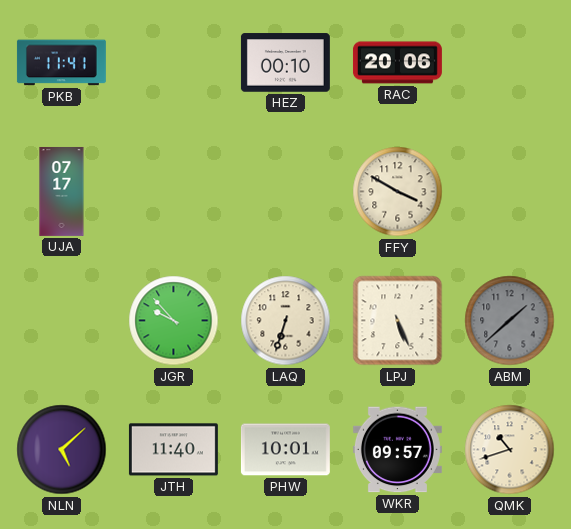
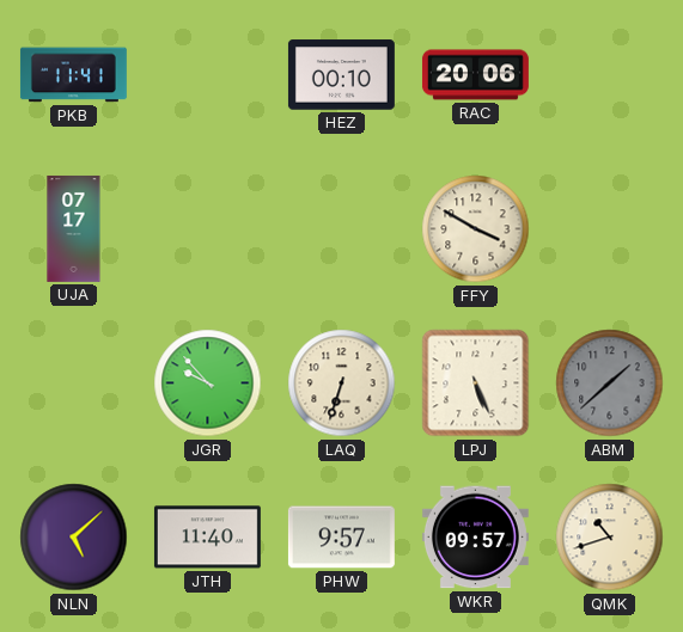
PHW: 10:01 -> 9:57 (341, 538)
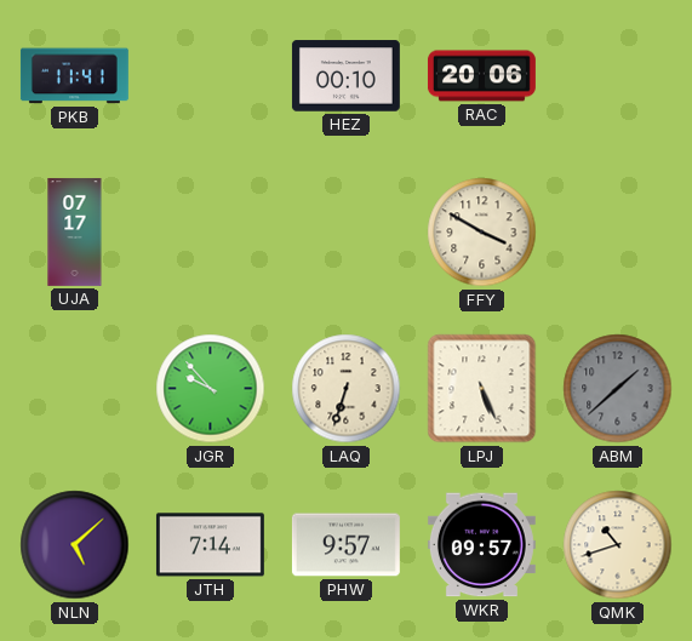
JTH: 11:40 -> 7:14 (210, 545)
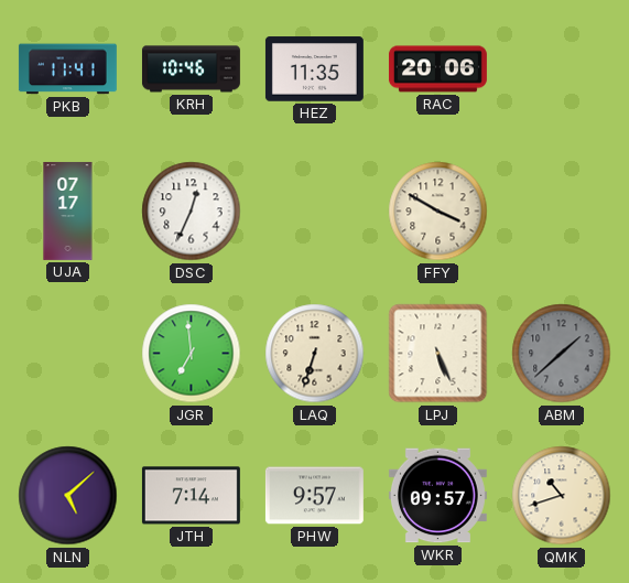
KRH: none -> 10:46 (191, 69)
HEZ: 00:10 -> 11:35 (314, 69)
DSC: none -> 12:34 (192, 212)
JGR: 9:53 -> 6:59 (192, 354)
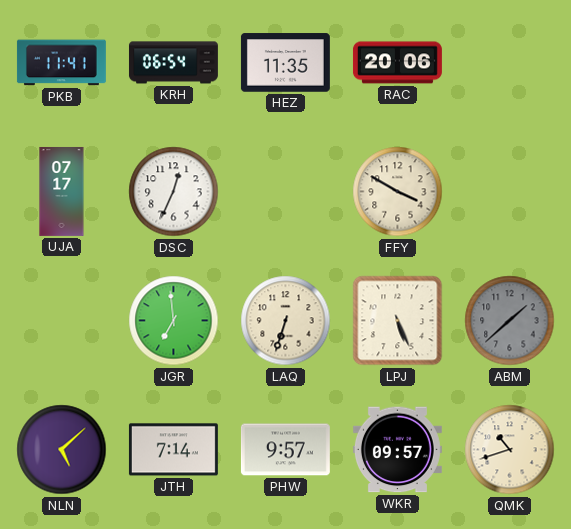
KRH: 10:46 -> 06:54 (173, 63)
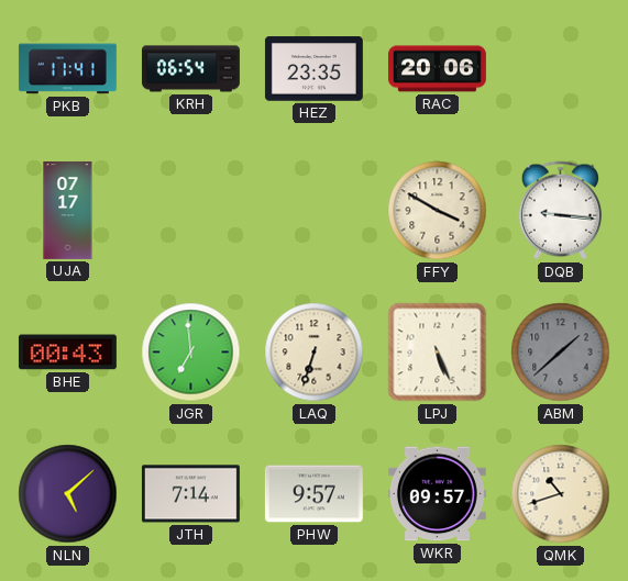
HEZ: 11:35 -> 23:35 (313, 69)
DSC: 12:34 -> none (174, 192)
DQB: none -> 9:16 (560, 211)
BHE: none -> 00:43 (67, 353)
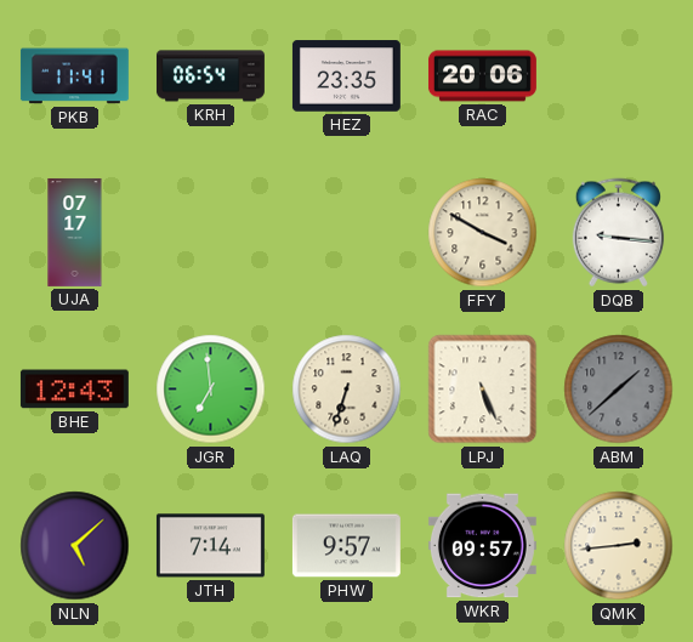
BHE: 00:43 -> 12:43 (74, 390)
QMK: 10:42 -> 2:44 (619, 546)
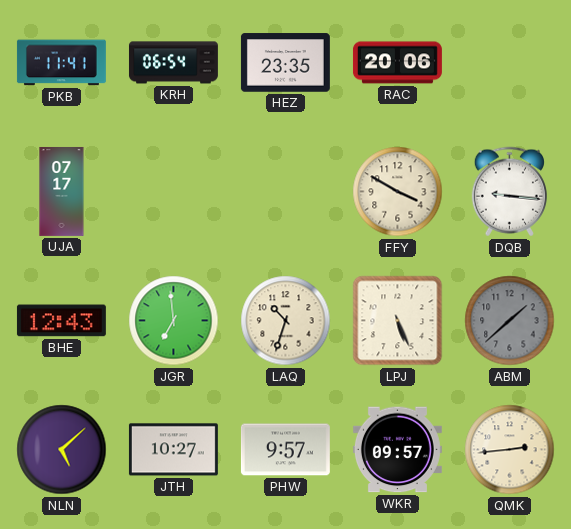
LAQ: 6:33 -> 10:33 (286, 321)
JTH: 7:14 -> 10:27 (173, 450)
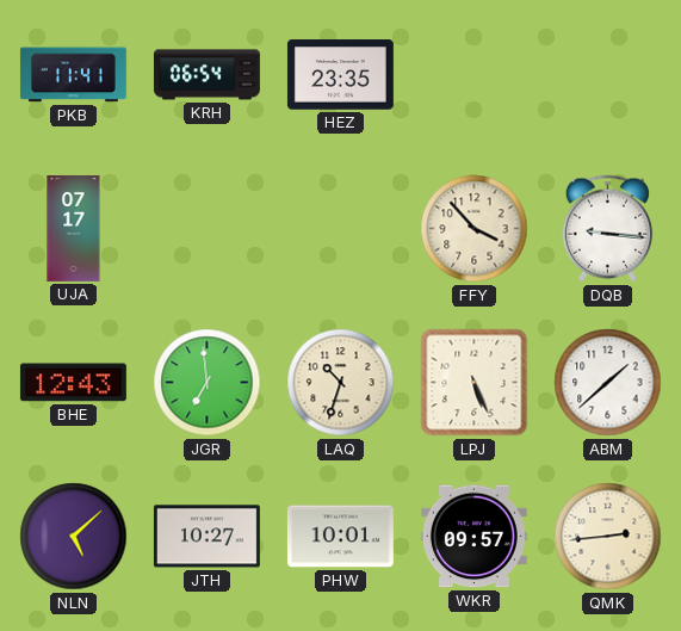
RAC: 20:06 -> none (397, 63)
FFY: 3:50 -> 3:53 (475, 229)
ABM dial: grey -> white (608, 383)
PHW: 9:57 -> 10:01 (340, 537)
